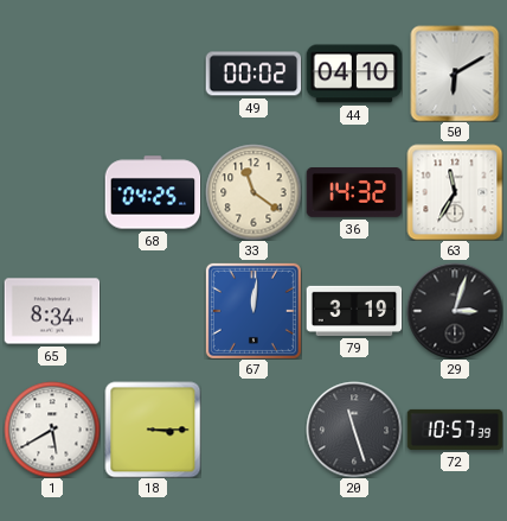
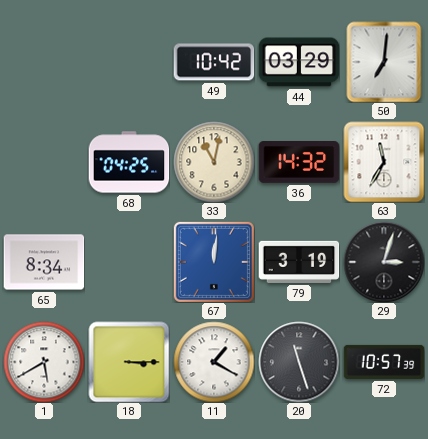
49: 00:02 -> 10:42 (214, 62)
44: 04:10 -> 03:29 (299, 62)
50: 6:10 -> 7:01 (384, 62)
33: 11:21 -> 11:02 (214, 162)
11: none -> 1:20 (214, 362)
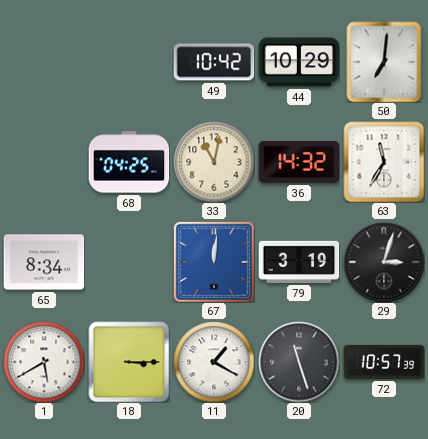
44: 03:29 -> 10:29 (299, 62)
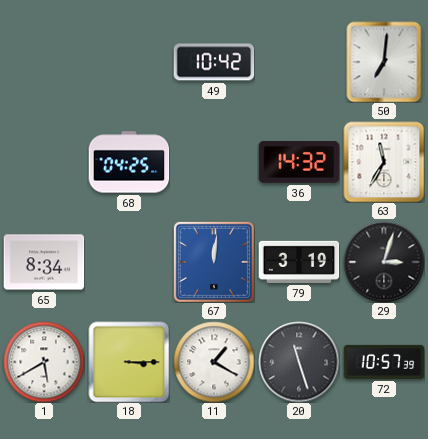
44: 10:29 -> none (299, 62)
33: 11:02 -> none (214, 162)
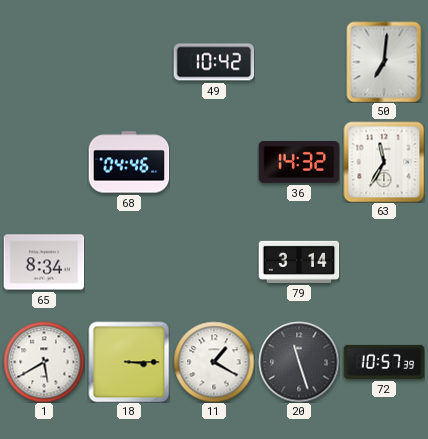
68: 04:25 -> 04:46 (129, 162)
67: 12:01 -> none (214, 262)
79: 3:19 -> 3:14 (299, 262)
29: 3:03 -> none (384, 262)
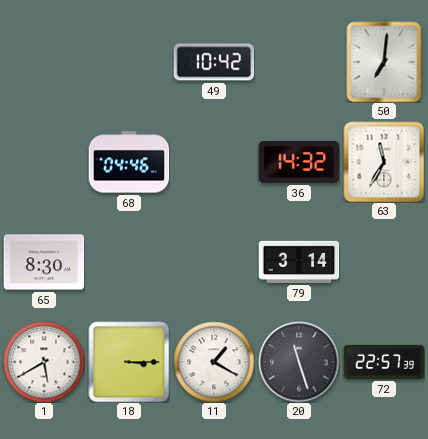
65: 8:34 -> 8:30 (44, 262)
72: 10:57 -> 22:57 (384, 362)
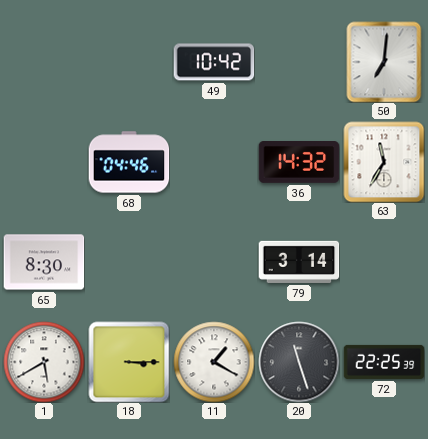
72: 22:57 -> 22:25 (384, 362)
